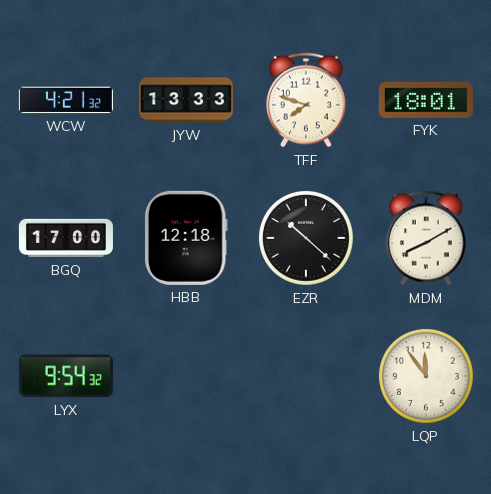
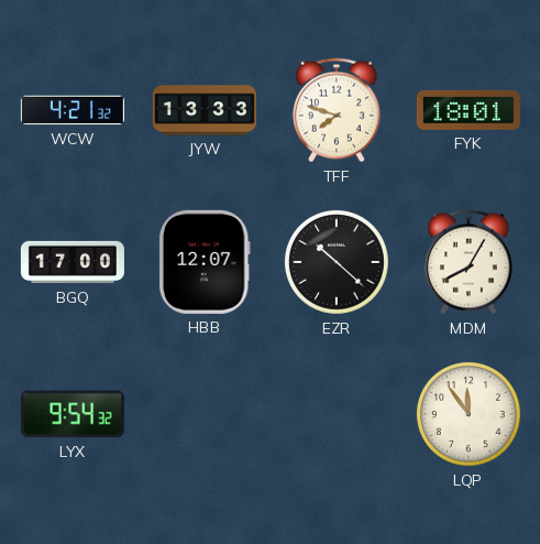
HBB: 12:18 -> 12:07 (205, 262)
MDM: 8:10 -> 8:05 (469, 262)
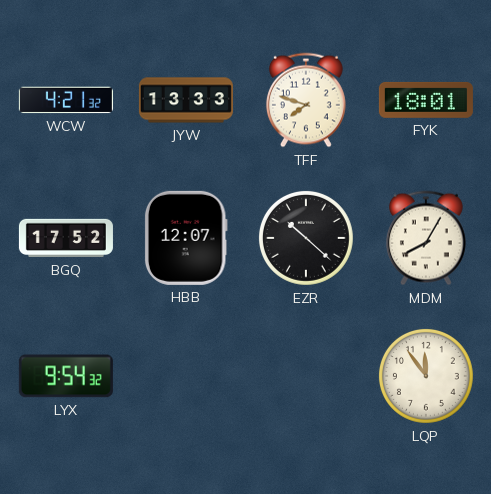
BGQ: 17:00 -> 17:52 (66, 238)
